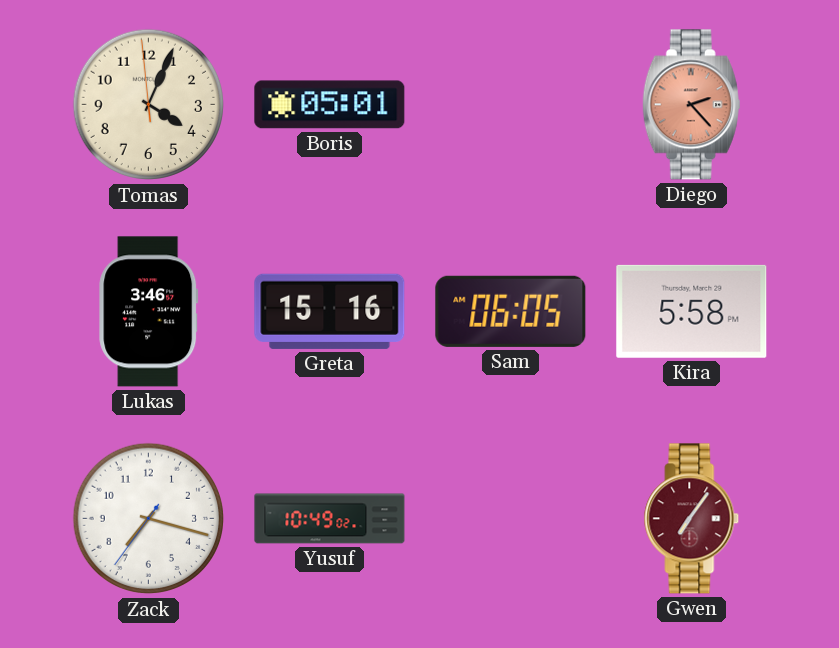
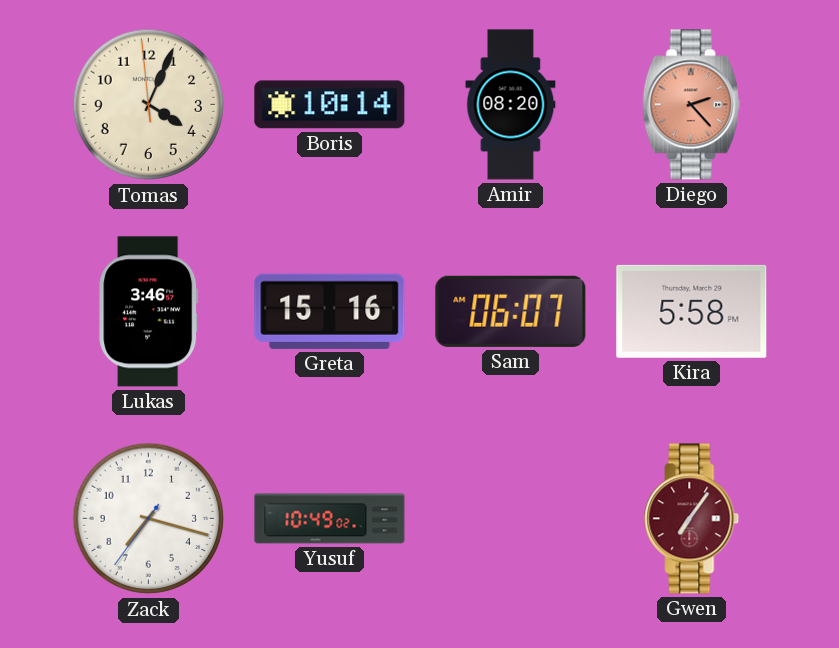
Boris: 05:01 -> 10:14 (330, 105)
Amir: none -> 08:20 (511, 105)
Sam: 06:05 -> 06:07 (511, 311)
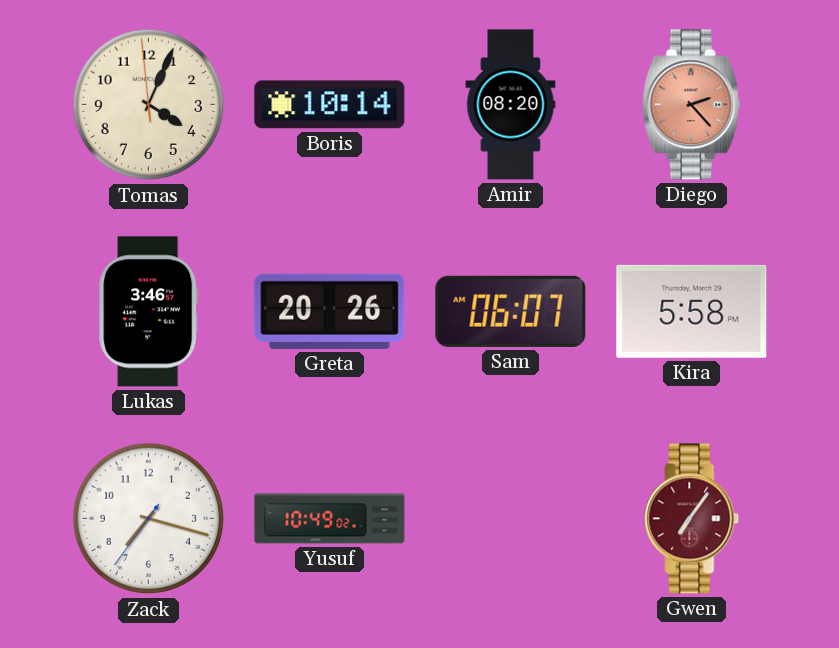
Greta: 15:16 -> 20:26 (330, 311)
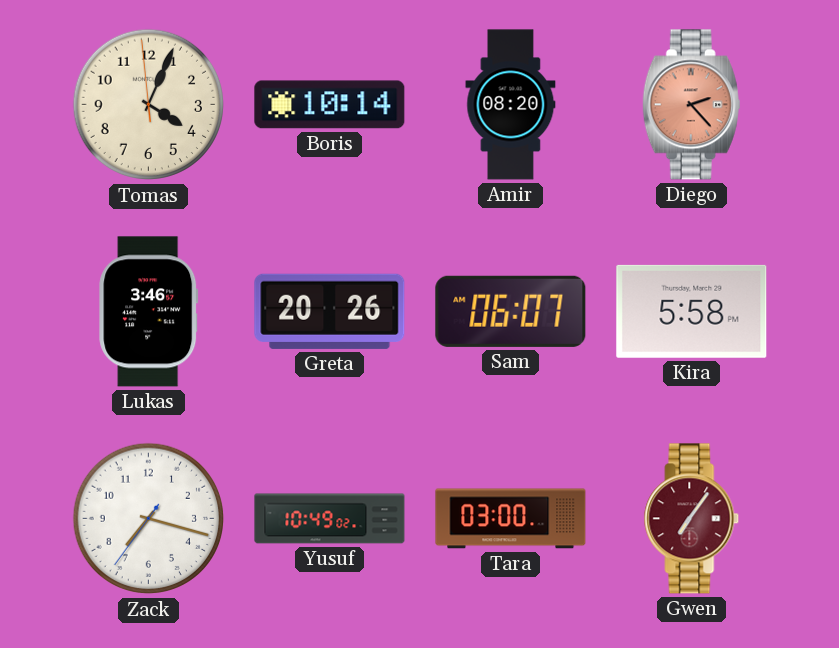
Tara: none -> 03:00 (511, 519)
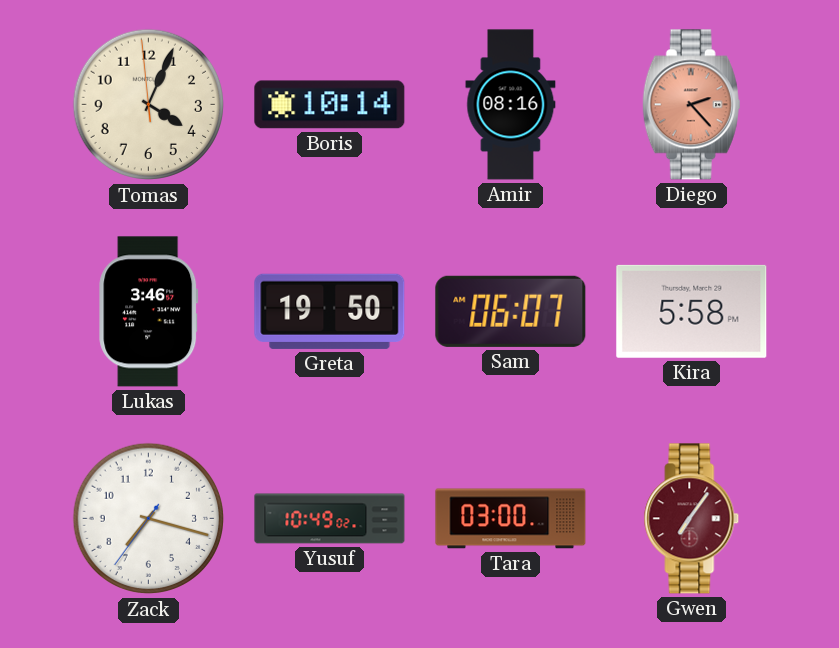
Amir: 08:20 -> 08:16 (511, 105)
Greta: 20:26 -> 19:50 (330, 311)
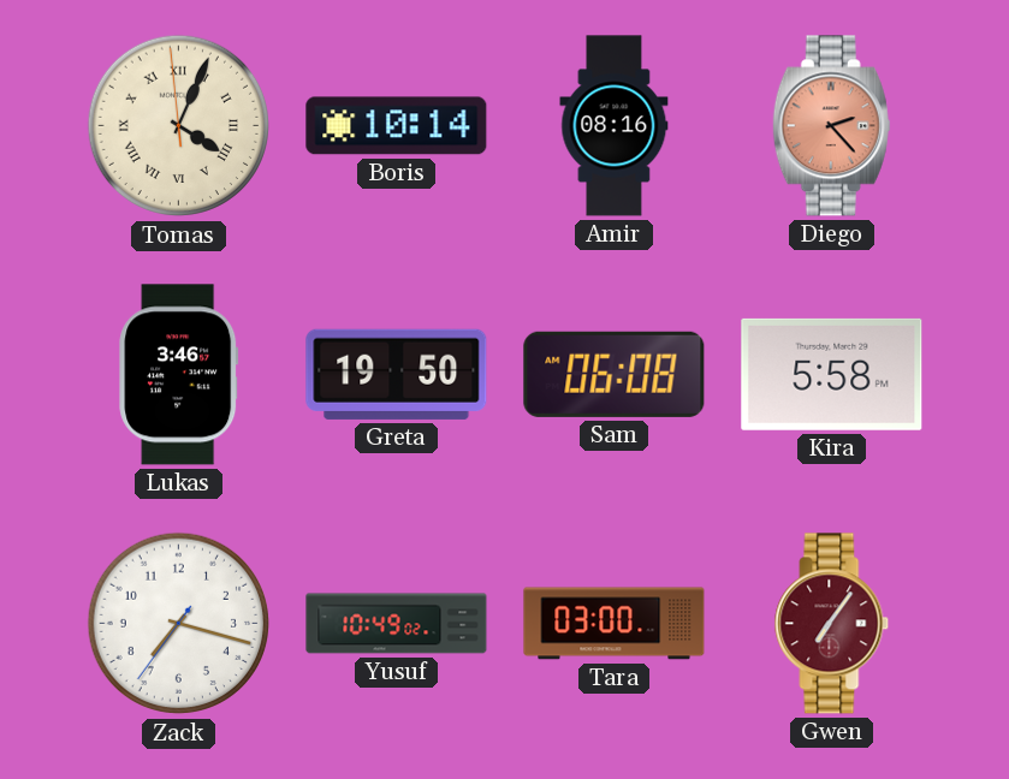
Tomas numerals: Arabic -> Roman (179, 126)
Sam: 06:07 -> 06:08 (615, 374)
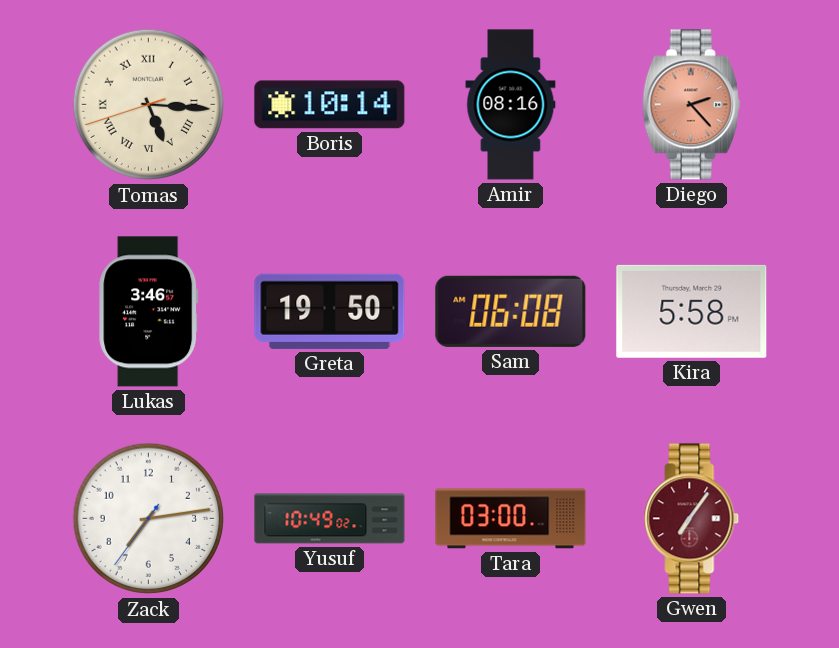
Tomas: 4:03 -> 5:15 (149, 105)
Zack: 7:17 -> 7:13 (149, 519)
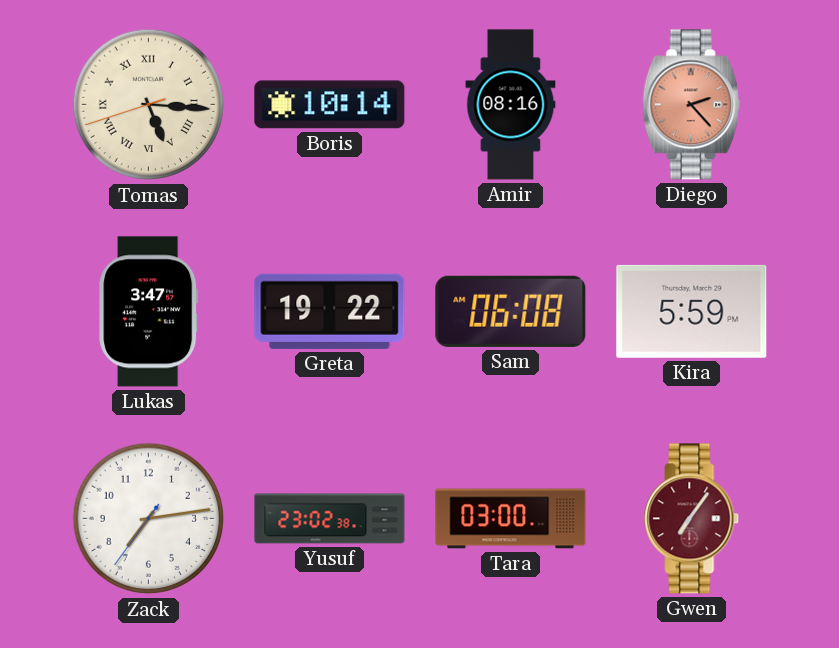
Lukas: 3:46 -> 3:47 (149, 312)
Greta: 19:50 -> 19:22 (330, 311)
Kira: 5:58 -> 5:59 (692, 311)
Yusuf: 10:49 -> 23:02 (330, 519)
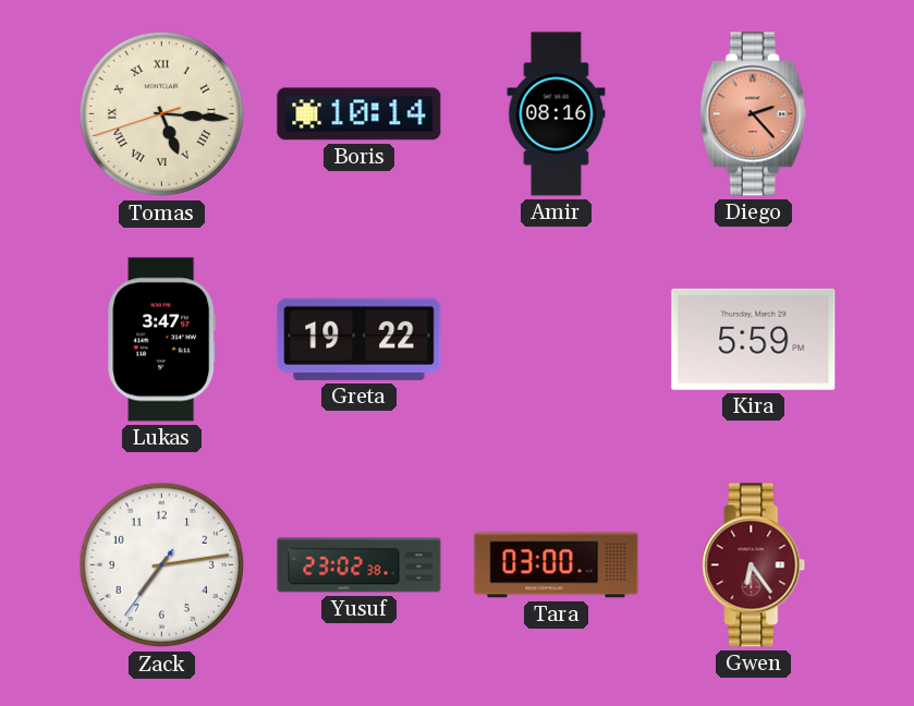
Sam: 06:08 -> none (511, 311)
Gwen: 7:06 -> 6:24 (754, 565)
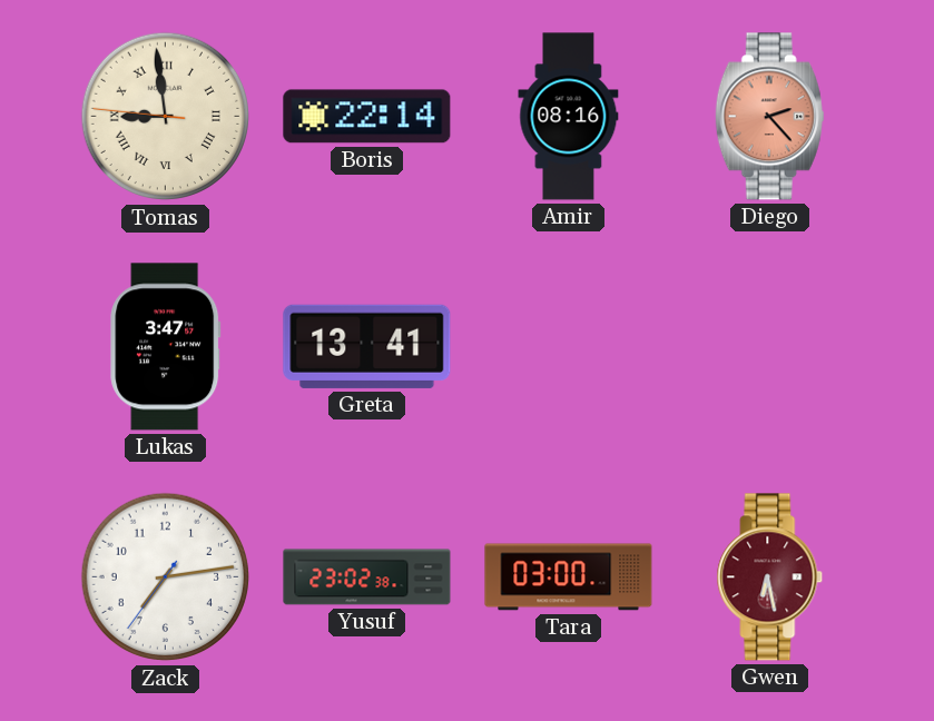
Tomas: 5:15 -> 8:58 (166, 117)
Boris: 10:14 -> 22:14 (367, 117)
Greta: 19:22 -> 13:41 (367, 346)
Kira: 5:59 -> none (754, 339)
Gwen: 6:24 -> 6:28 (770, 577)
